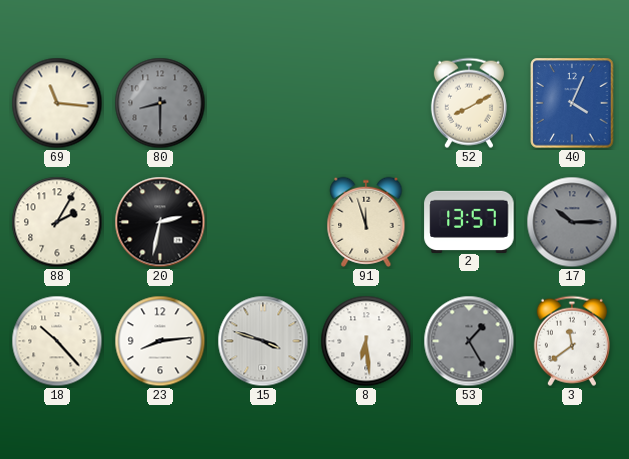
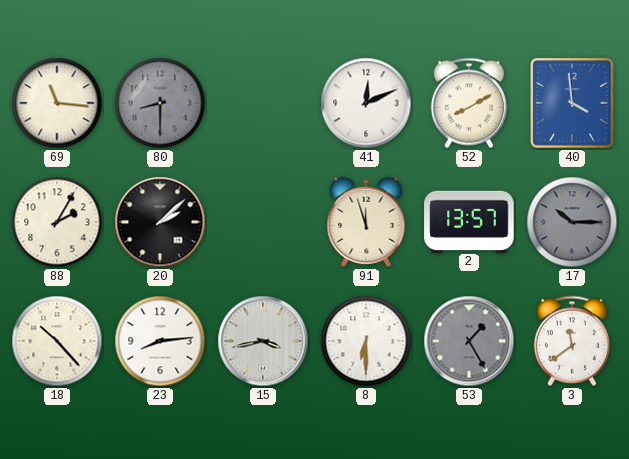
41: none -> 12:11 (366, 103)
40: 4:04 -> 3:59 (572, 103)
20: 2:32 -> 2:08 (160, 222)
15: 3:48 -> 3:43 (263, 341)
8: 6:29 -> 6:30 (366, 341)
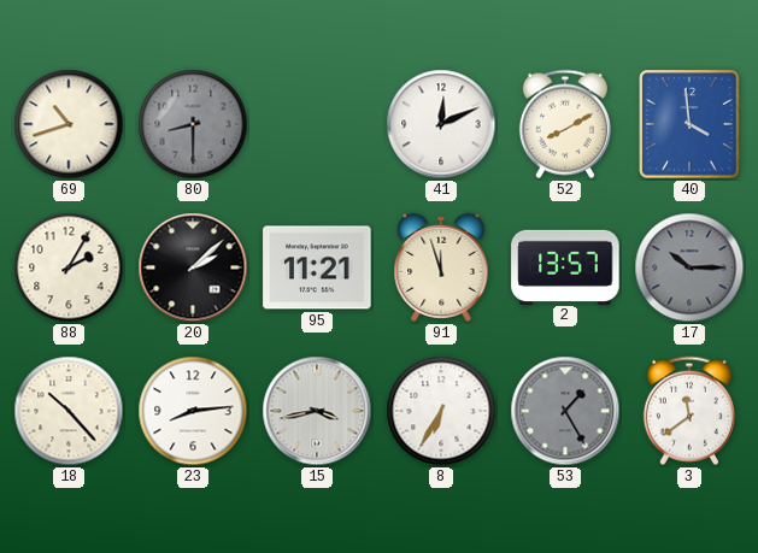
69: 11:16 -> 10:42 (69, 124)
95: none -> 11:21 (317, 267)
8: 6:30 -> 6:35 (441, 411)
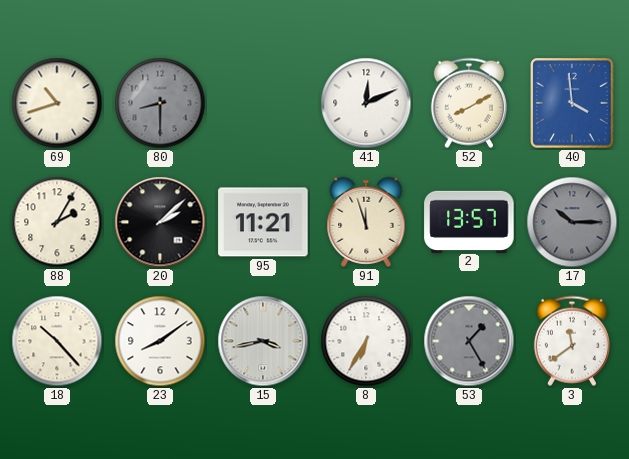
23: 8:14 -> 8:09 (160, 341)
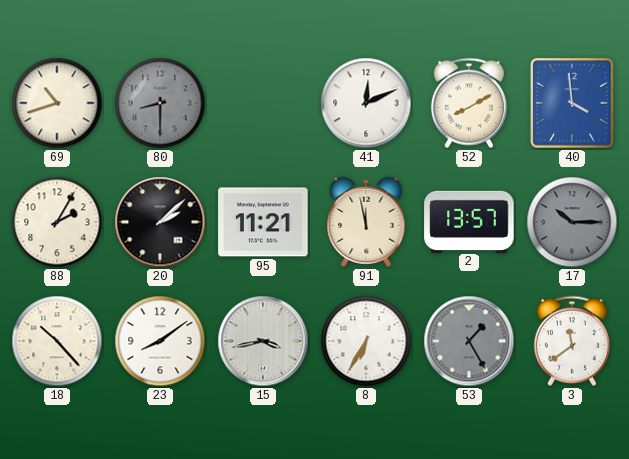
91: 11:57 -> 11:58 (366, 222)
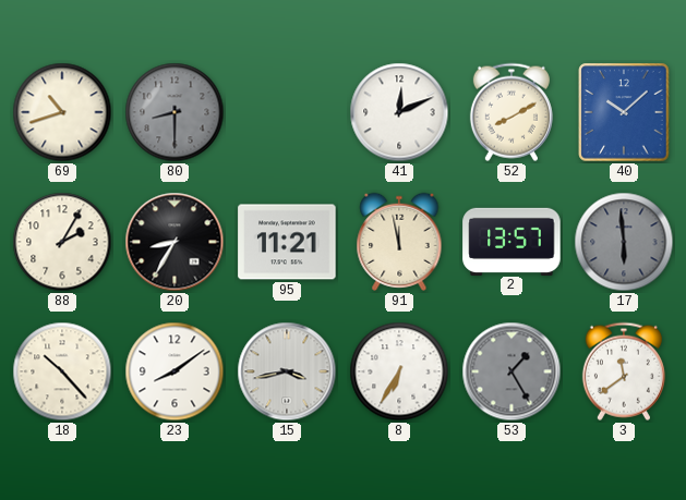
40: 3:59 -> 10:08 (624, 112)
20: 2:08 -> 8:35 (174, 242)
17: 10:15 -> 5:59 (624, 242)
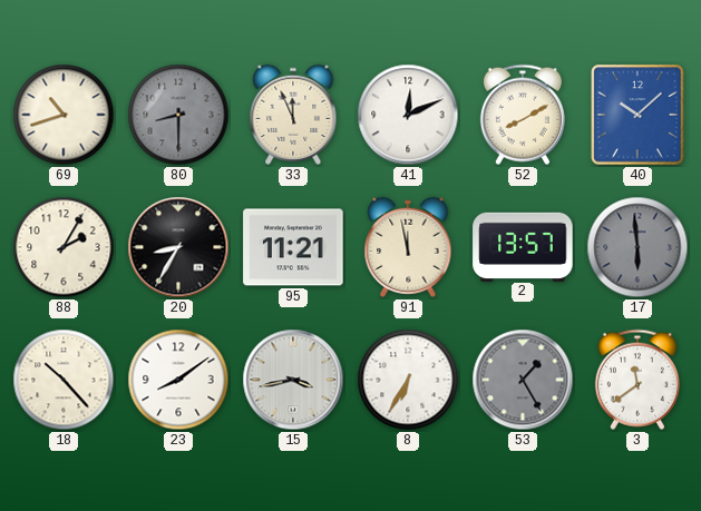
33: none -> 11:56 (293, 115)
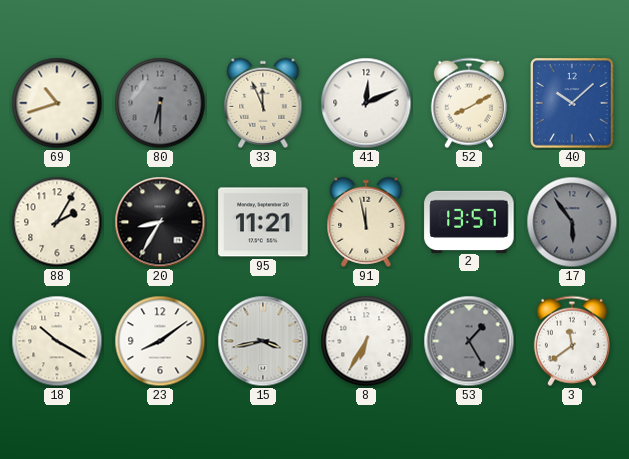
80: 8:30 -> 6:30 (160, 103)
17: 5:59 -> 5:54 (572, 222)
18: 10:23 -> 10:20 (57, 341)
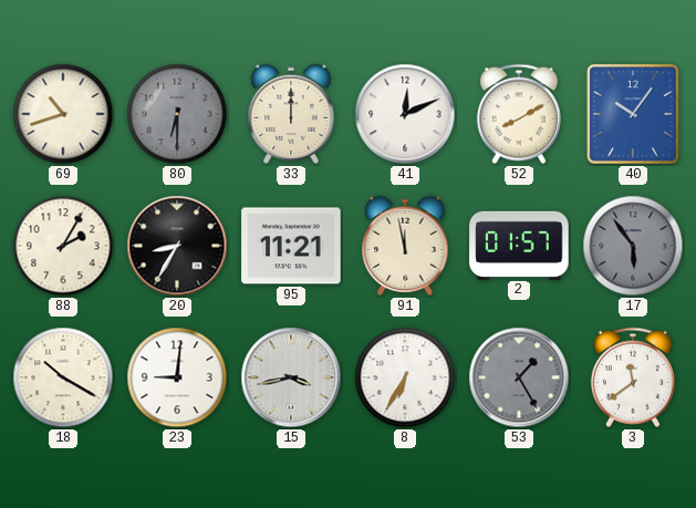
33: 11:56 -> 12:00 (291, 114)
40: 10:08 -> 10:06 (633, 114)
2: 13:57 -> 01:57 (519, 245)
23: 8:09 -> 9:01 (177, 377)
